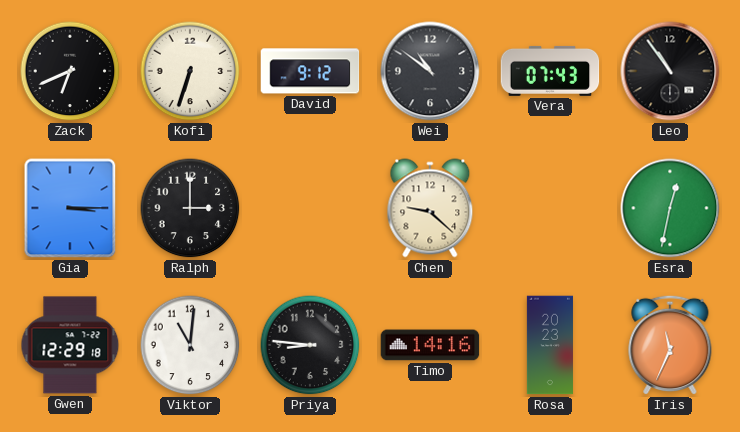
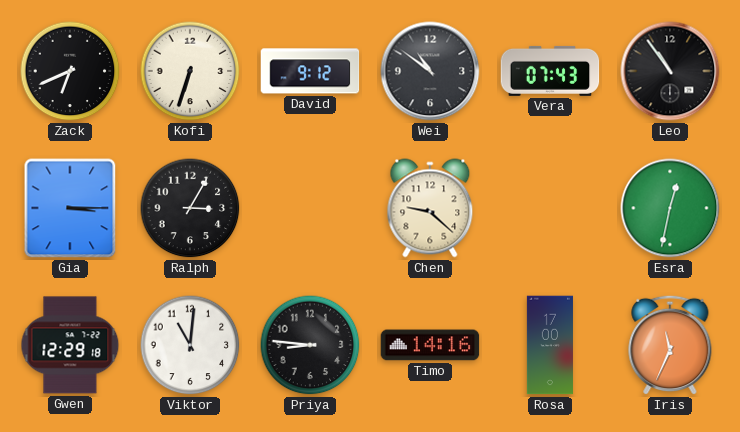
Ralph: 3:00 -> 3:05 (190, 208)
Rosa: 20:23 -> 17:00 (550, 345)
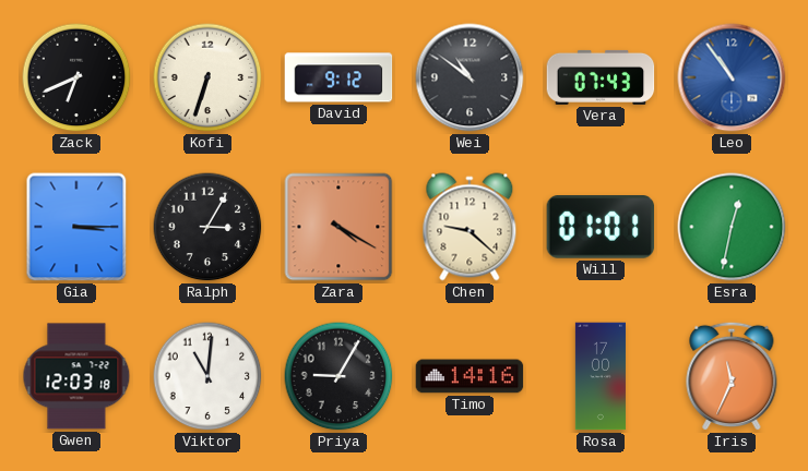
Leo dial: black -> blue (732, 77)
Zara: none -> 4:20 (338, 227)
Will: none -> 01:01 (601, 227)
Gwen: 12:29 -> 12:03 (76, 376)
Priya: 8:46 -> 9:05 (338, 376)
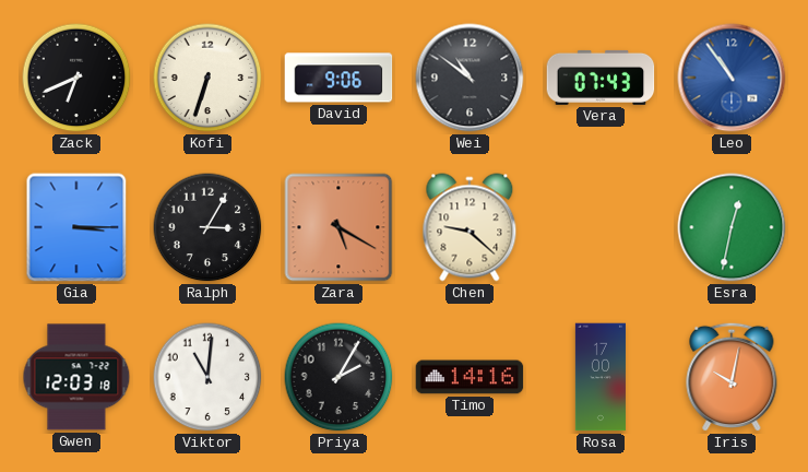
David: 9:12 -> 9:06 (338, 78)
Zara: 4:20 -> 5:20 (338, 227)
Will: 01:01 -> none (601, 227)
Priya: 9:05 -> 2:05 (338, 377)
Iris: 11:34 -> 10:02 (732, 377)
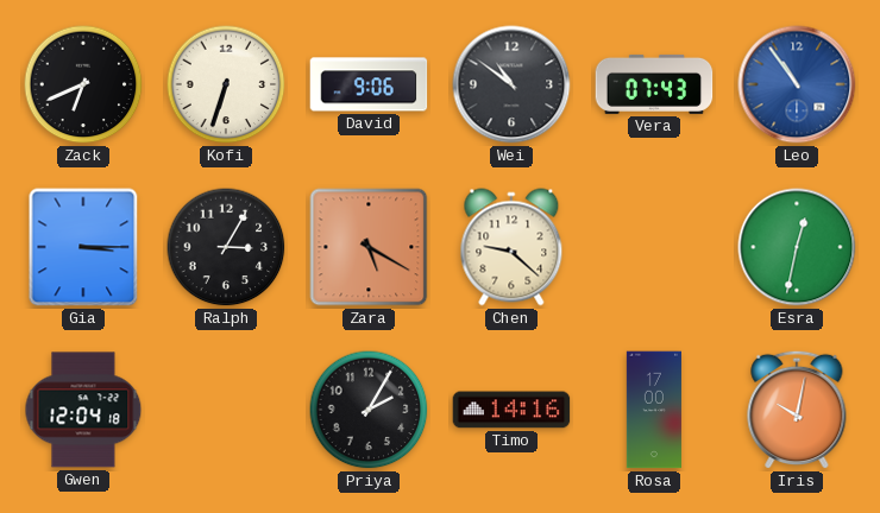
Gwen: 12:03 -> 12:04 (83, 410)
Viktor: 11:01 -> none (207, 377)
